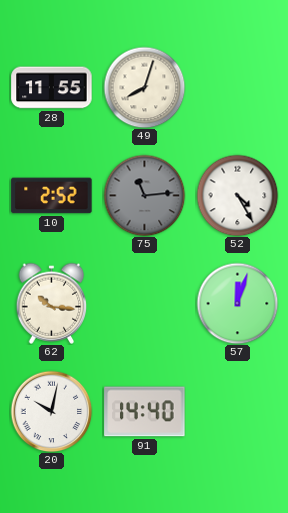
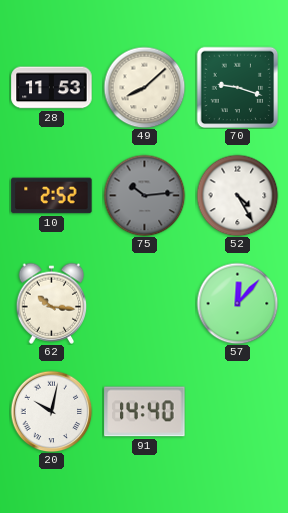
28: 11:55 -> 11:53 (52, 88)
49: 8:03 -> 8:08 (144, 87)
70: none -> 9:18 (237, 87)
75: 11:14 -> 10:14 (144, 195)
57: 12:03 -> 12:07 (237, 303)
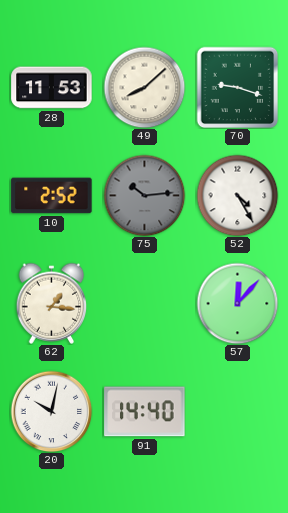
62: 10:16 -> 1:16 (52, 303)
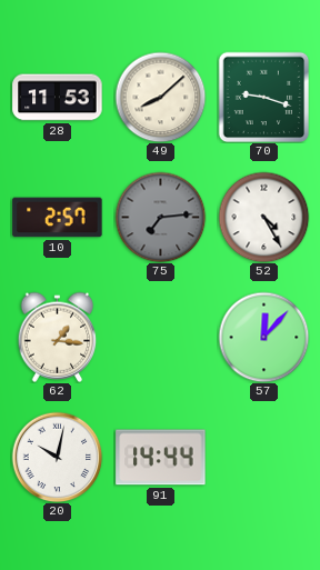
10: 2:52 -> 2:57 (58, 218)
75: 10:14 -> 7:14 (160, 217)
91: 14:40 -> 14:44 (161, 458)
